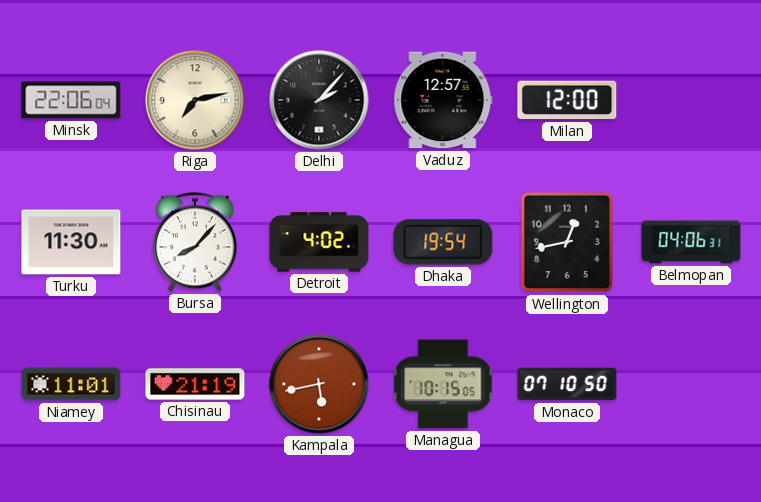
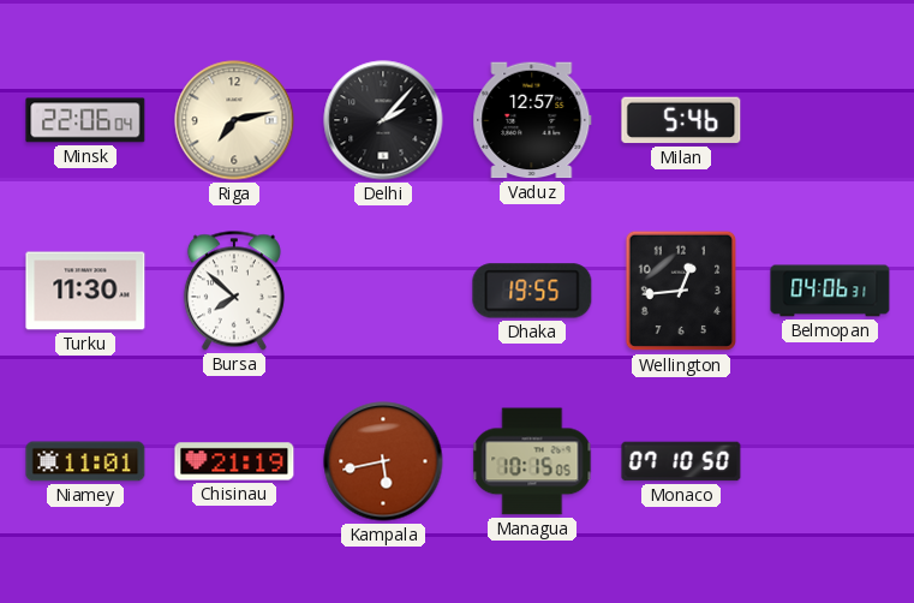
Milan: 12:00 -> 5:46 (681, 120)
Bursa: 8:07 -> 7:52 (234, 291)
Detroit: 4:02 -> none (319, 242)
Dhaka: 19:54 -> 19:55 (532, 291)
Wellington: 12:43 -> 12:44 (681, 291)
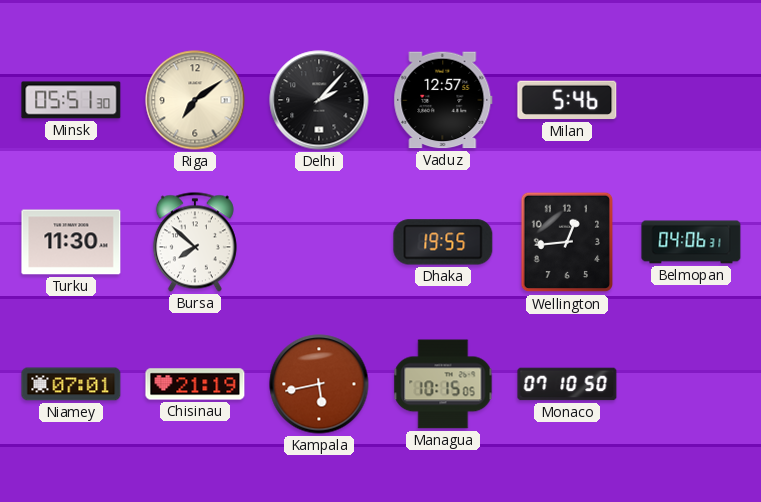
Minsk: 22:06 -> 05:51 (71, 100)
Riga: 7:13 -> 7:09 (195, 100)
Niamey: 11:01 -> 07:01 (71, 384)
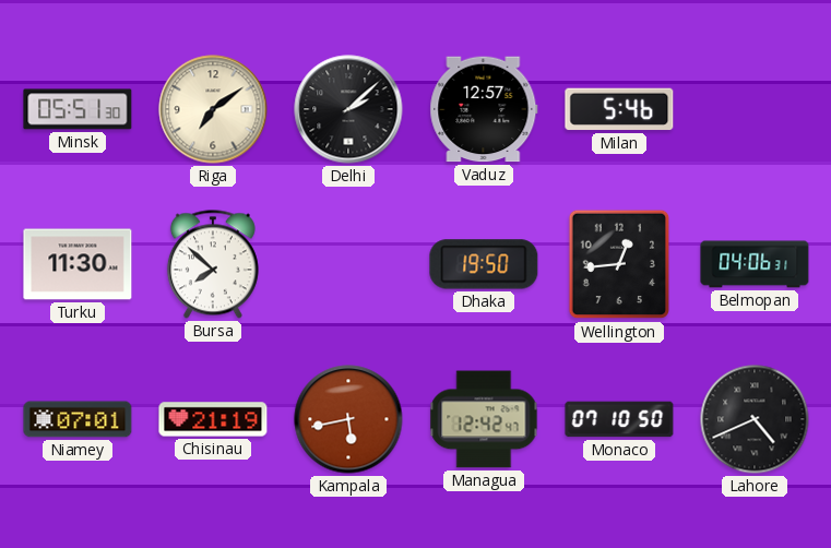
Delhi: 2:07 -> 2:08 (348, 109)
Dhaka: 19:55 -> 19:50 (484, 264)
Managua: 10:15 -> 12:42 (484, 419)
Lahore: none -> 4:41 (755, 419)
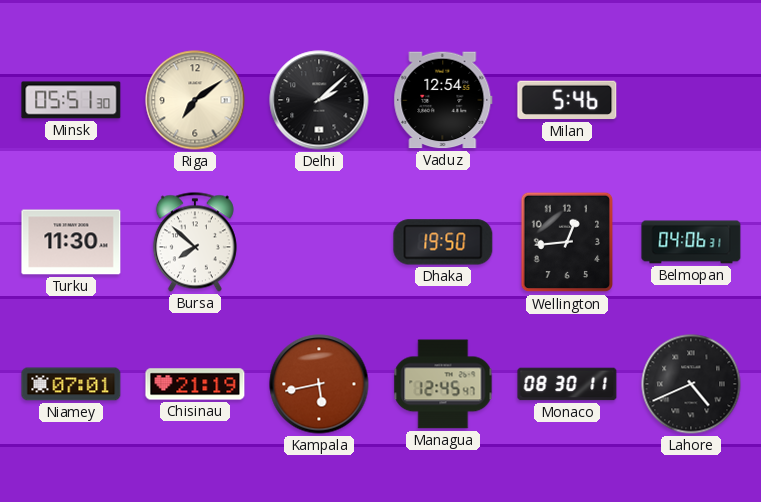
Vaduz: 12:57 -> 12:54 (443, 100)
Managua: 12:42 -> 12:45 (443, 384)
Monaco: 07:10 -> 08:30 (567, 384)
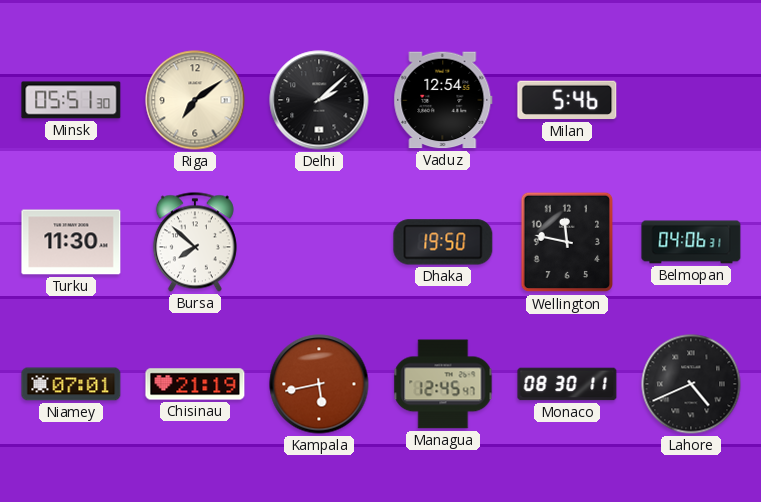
Wellington: 12:44 -> 11:47 (567, 242)
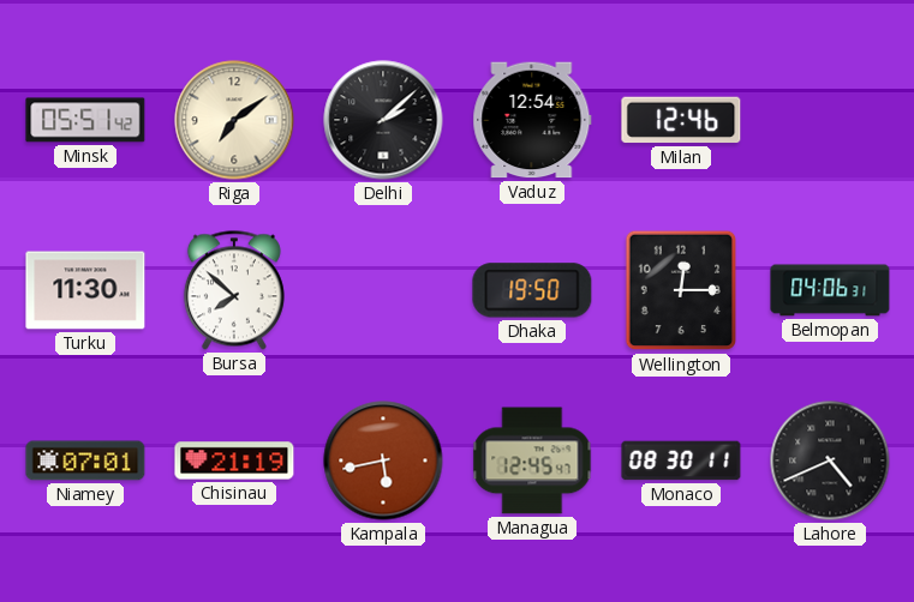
Minsk: 05:51:30 -> 05:51:42 (85, 120)
Milan: 5:46 -> 12:46 (681, 120)
Wellington: 11:47 -> 12:15 (681, 290)
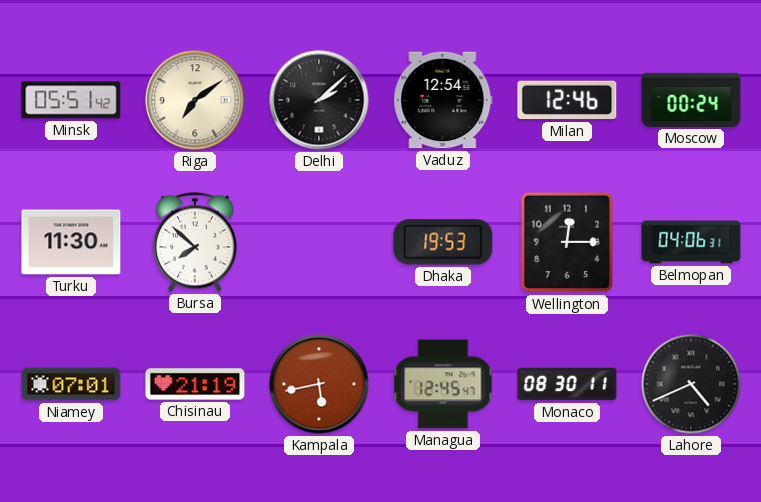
Moscow: none -> 00:24 (691, 100)
Dhaka: 19:50 -> 19:53 (443, 242)
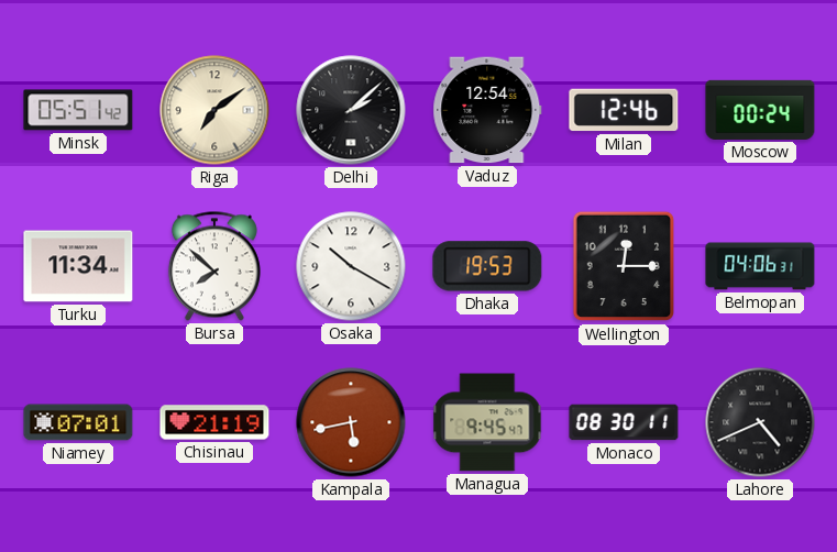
Turku: 11:30 -> 11:34 (78, 266)
Osaka: none -> 10:20 (351, 266)
Managua: 12:45 -> 9:45 (487, 422)
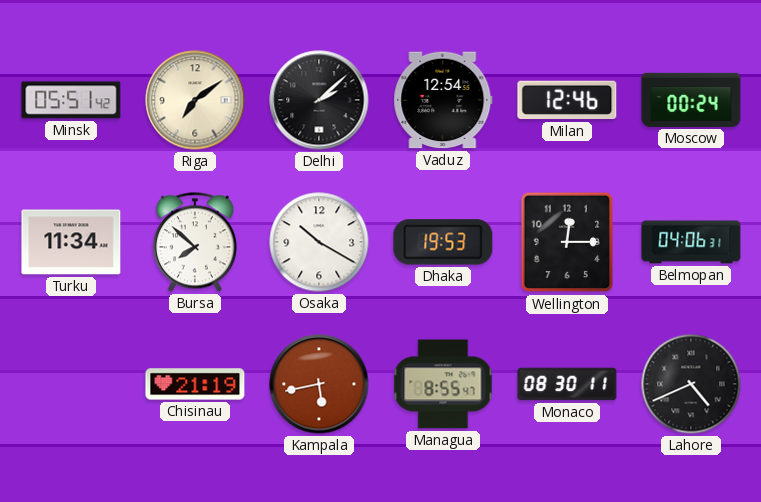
Niamey: 07:01 -> none (78, 422)
Managua: 9:45 -> 8:55 (443, 384)
